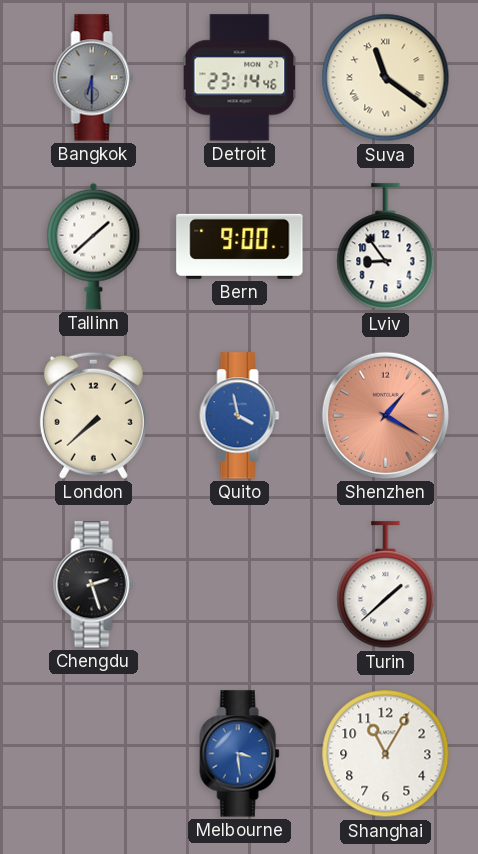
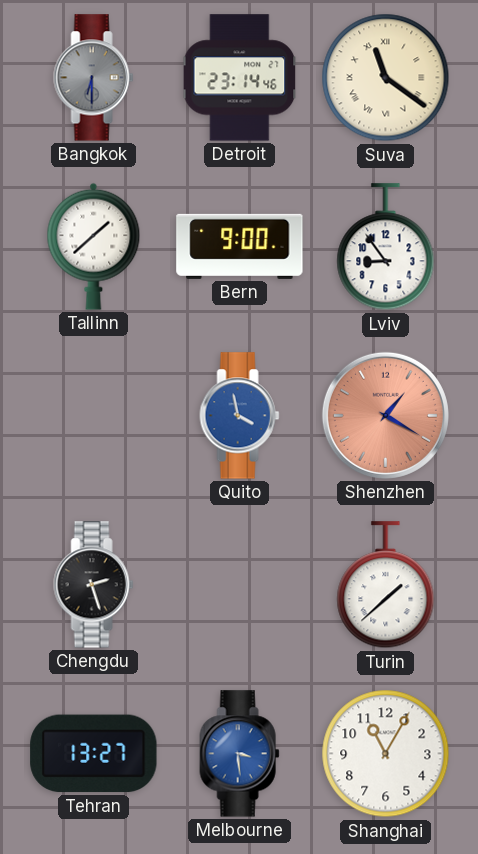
London: 7:38 -> none (93, 415)
Tehran: none -> 13:27 (94, 754)
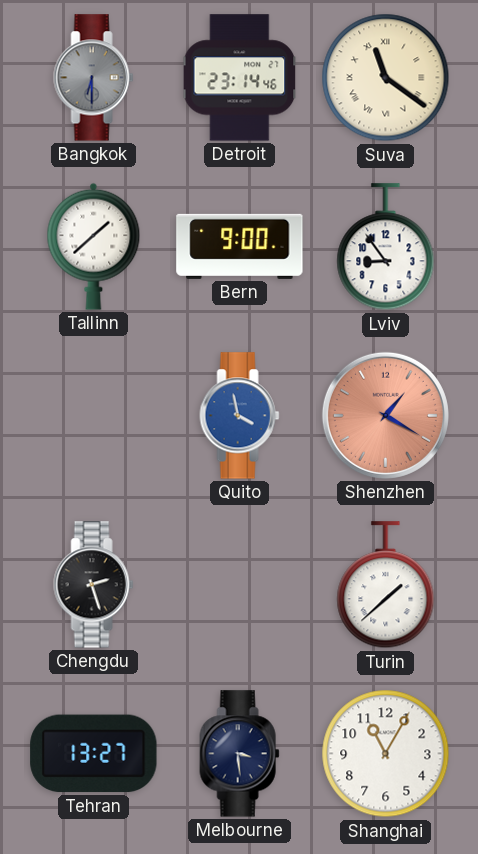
Melbourne dial: blue -> navy (240, 754)
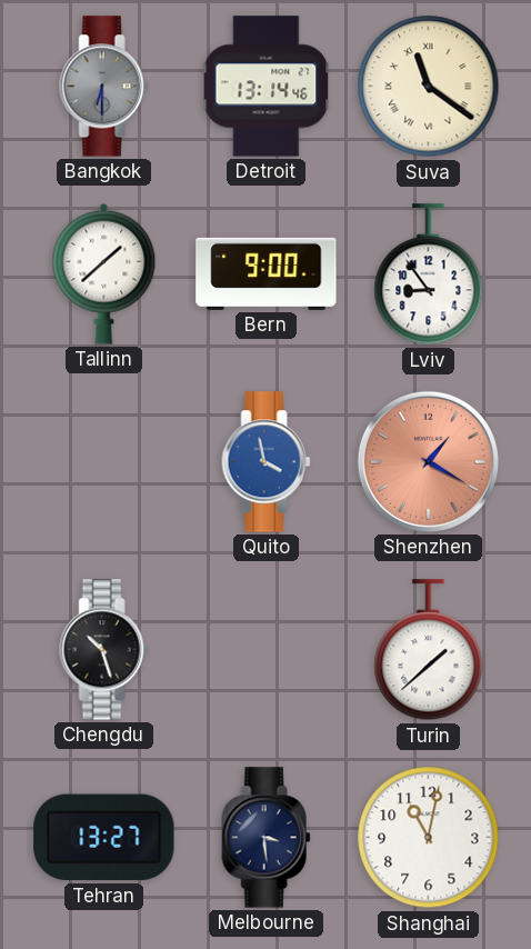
Detroit: 23:14 -> 13:14 (267, 87)
Chengdu: 2:27 -> 10:27 (104, 650)
Shanghai: 11:05 -> 11:02 (429, 838)
